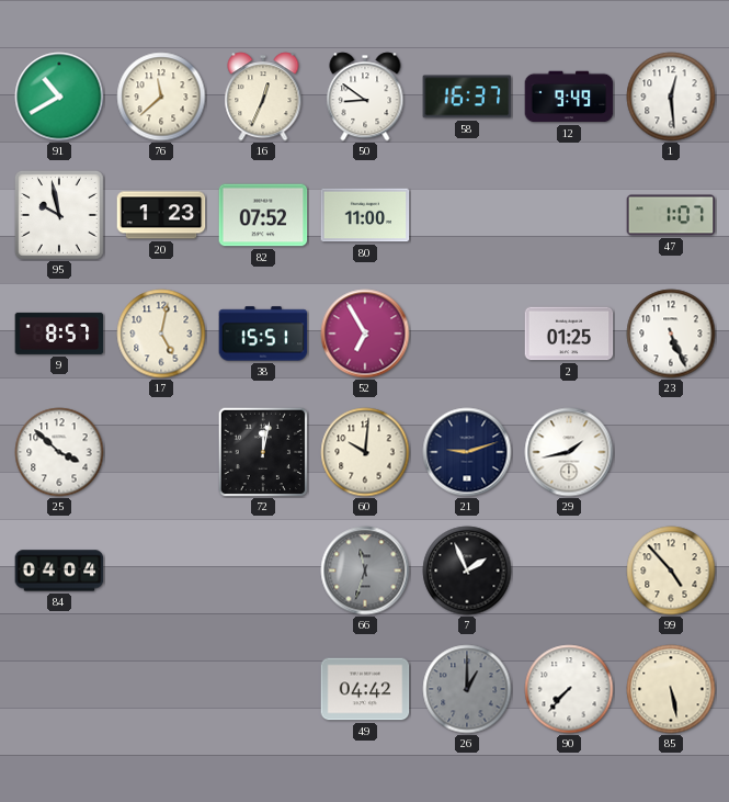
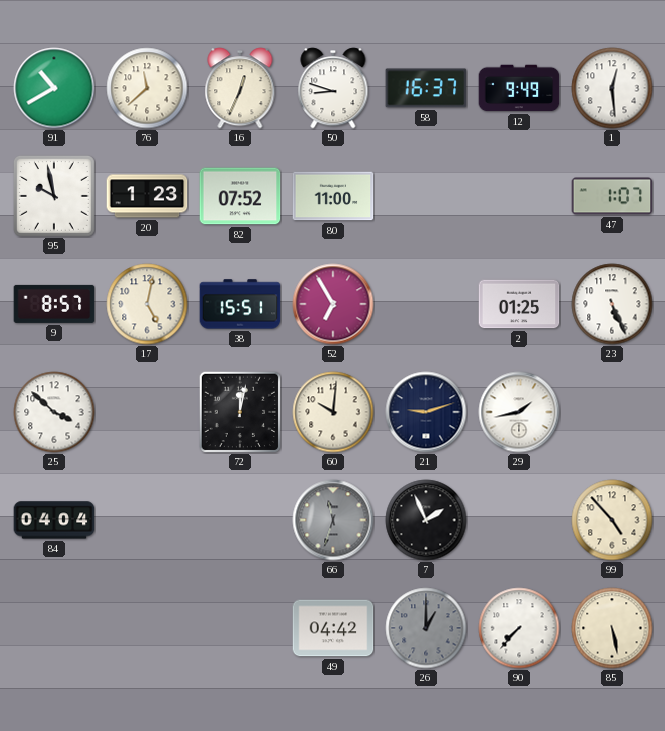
50: 8:51 -> 8:48 (333, 88)
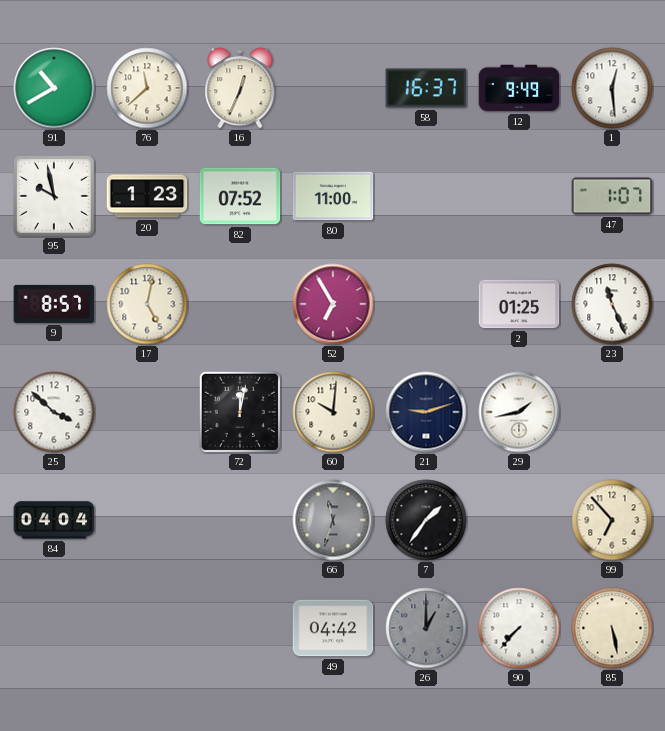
50: 8:48 -> none (333, 88)
38: 15:51 -> none (240, 304)
23: 5:26 -> 11:26 (612, 304)
7: 1:56 -> 1:36 (426, 520)
99: 4:53 -> 6:53 (612, 520)
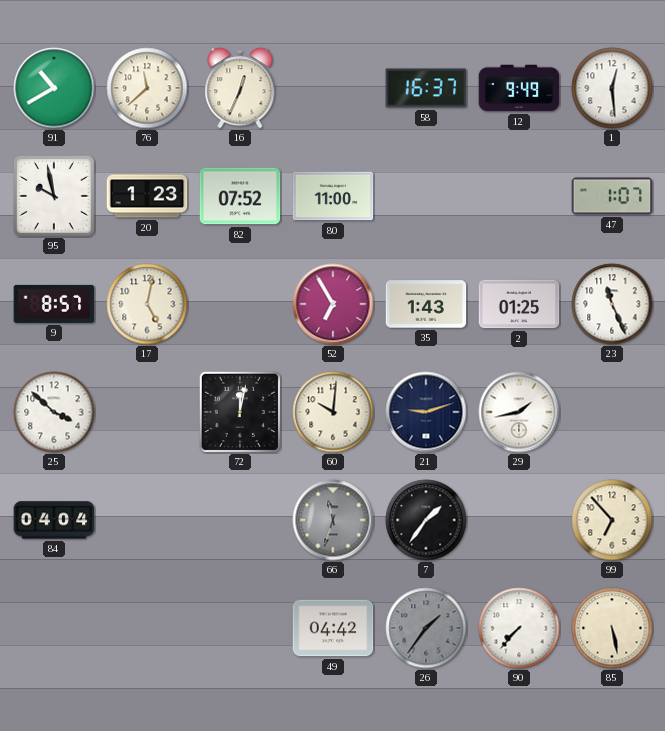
35: none -> 1:43 (426, 304)
26: 1:00 -> 1:36 (426, 628)
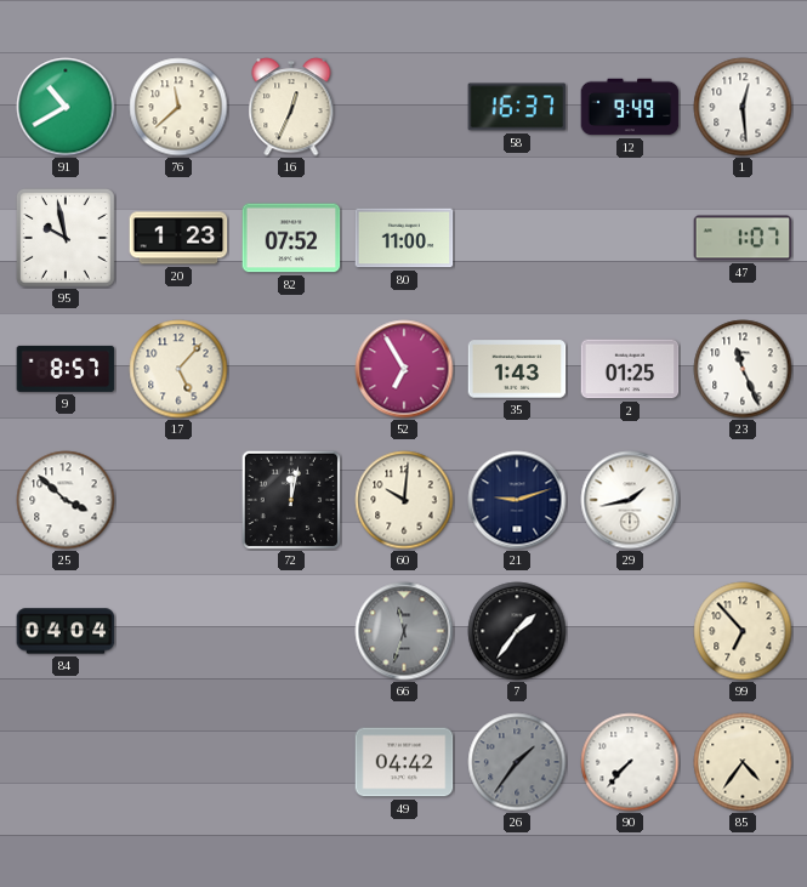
17: 5:02 -> 5:07 (178, 369)
85: 5:28 -> 4:36 (743, 762)
